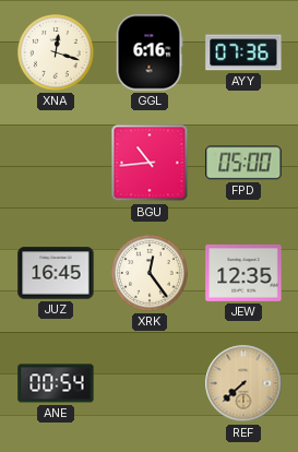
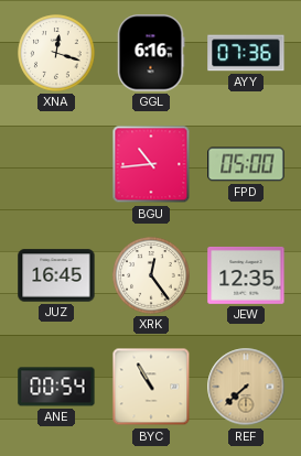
BYC: none -> 10:55 (151, 387)
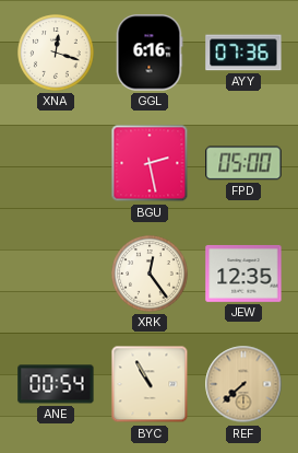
BGU: 10:44 -> 2:28 (150, 163)
JUZ: 16:45 -> none (56, 275)
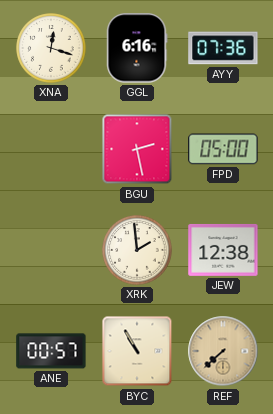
XRK: 12:24 -> 1:59 (137, 250)
JEW: 12:35 -> 12:38 (223, 250)
ANE: 00:54 -> 00:57 (51, 351)
